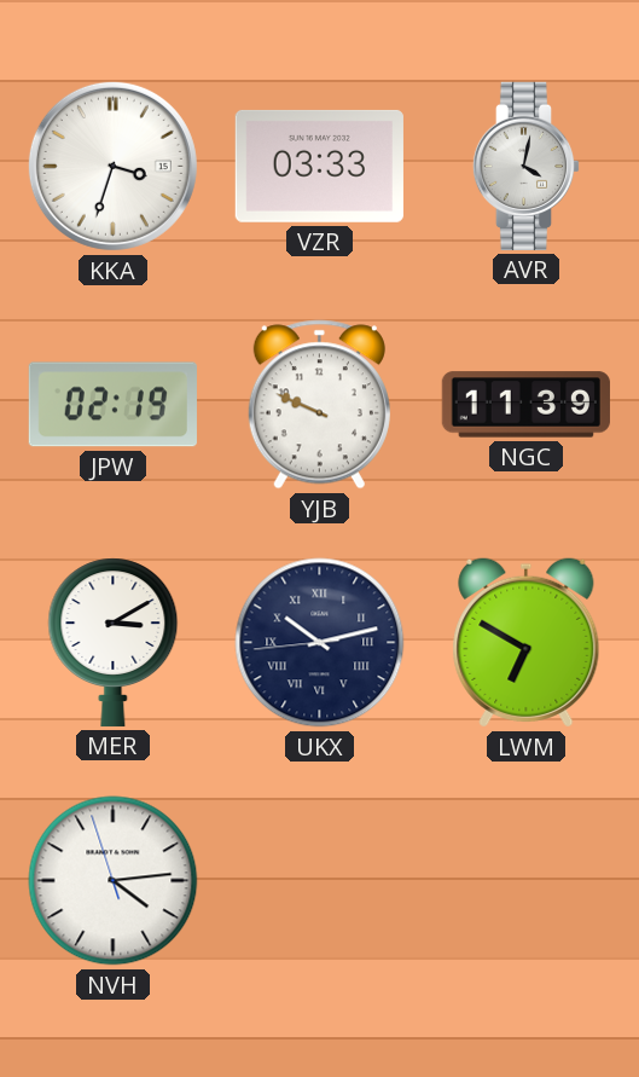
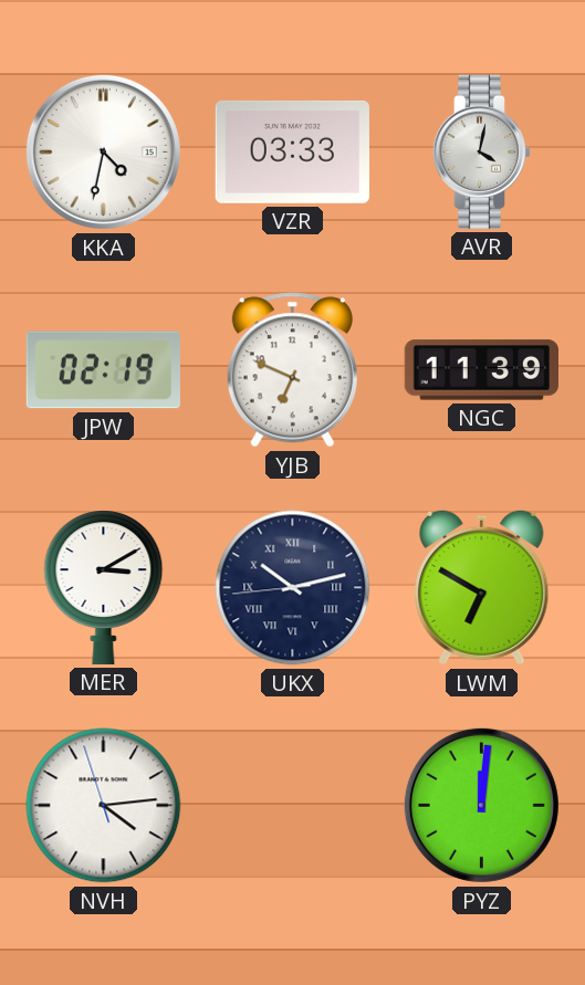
KKA: 3:33 -> 4:32 (103, 151)
YJB: 9:49 -> 6:49 (292, 370)
PYZ: none -> 12:01 (481, 805)
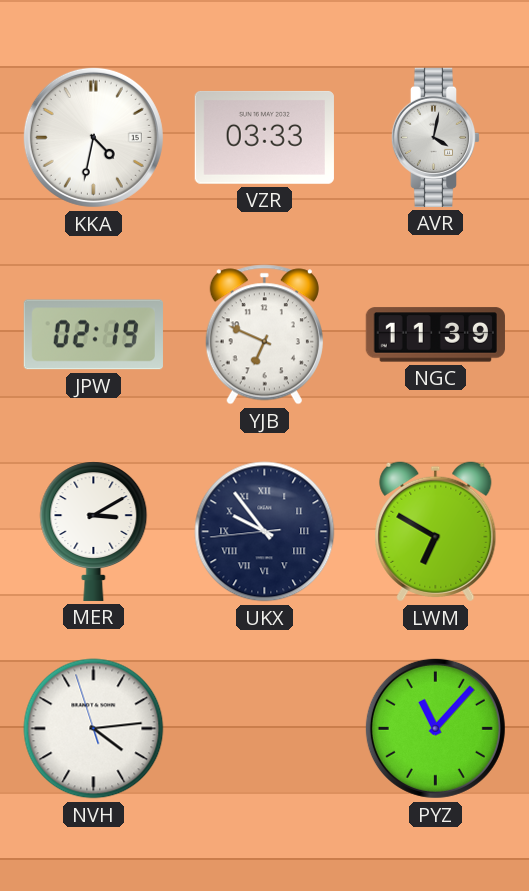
UKX: 10:12 -> 9:53 (265, 532)
PYZ: 12:01 -> 11:07 (435, 728)
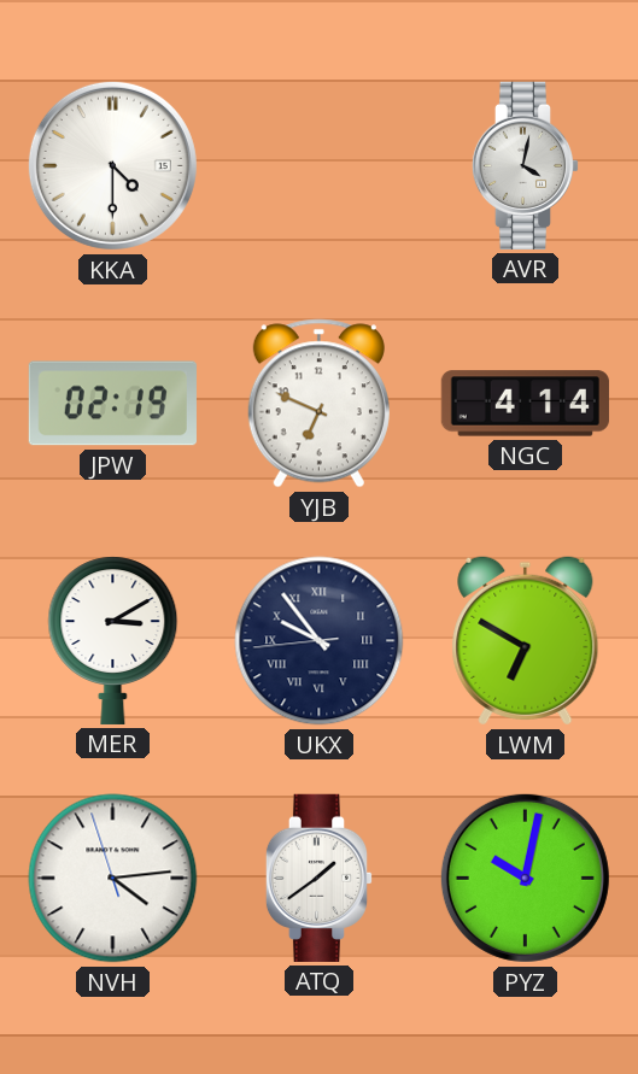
KKA: 4:32 -> 4:30 (112, 165)
VZR: 03:33 -> none (264, 137)
NGC: 11:39 -> 4:14 (525, 404)
ATQ: none -> 1:39 (320, 878)
PYZ: 11:07 -> 10:02 (525, 878)
